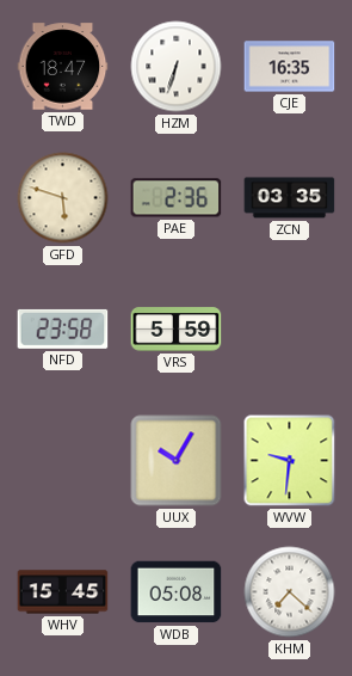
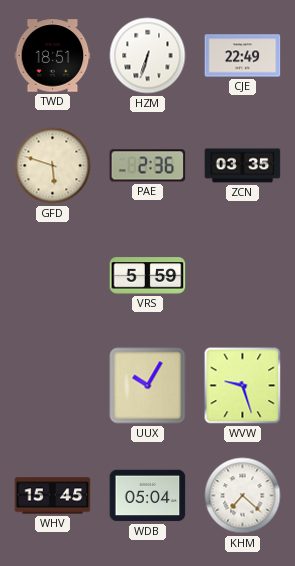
TWD: 18:47 -> 18:51 (53, 56)
CJE: 16:35 -> 22:49 (243, 56)
NFD: 23:58 -> none (63, 328)
WVW: 9:31 -> 9:27 (243, 386)
WDB: 05:08 -> 05:04 (148, 496)
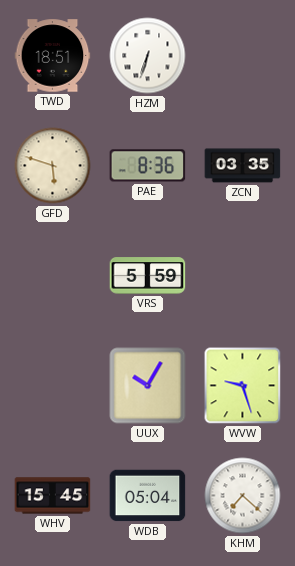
CJE: 22:49 -> none (243, 56)
PAE: 2:36 -> 8:36 (148, 166)
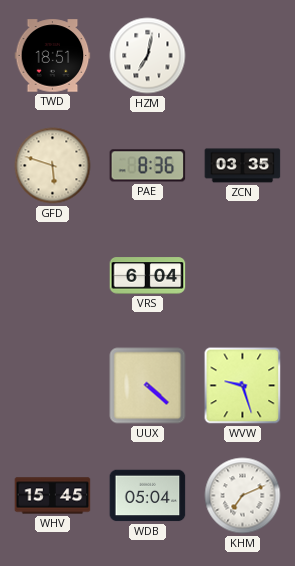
HZM: 6:33 -> 7:02 (148, 56)
VRS: 5:59 -> 6:04 (148, 276)
UUX: 10:05 -> 4:22 (148, 386)
KHM: 7:22 -> 7:11 (243, 496)
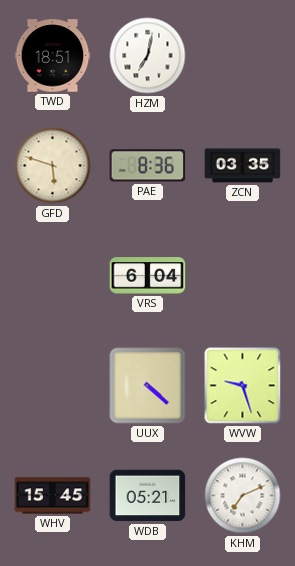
WDB: 05:04 -> 05:21 (148, 496)
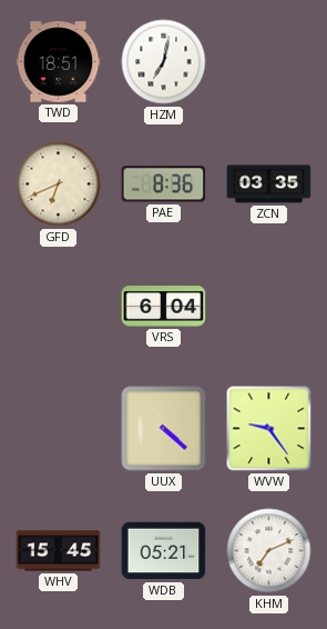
GFD: 5:48 -> 6:41 (59, 184)
WVW: 9:27 -> 9:24 (269, 429)
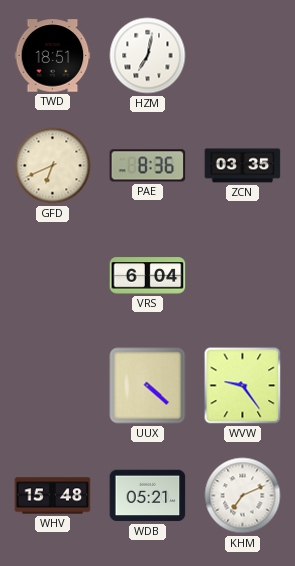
WHV: 15:45 -> 15:48 (53, 496)
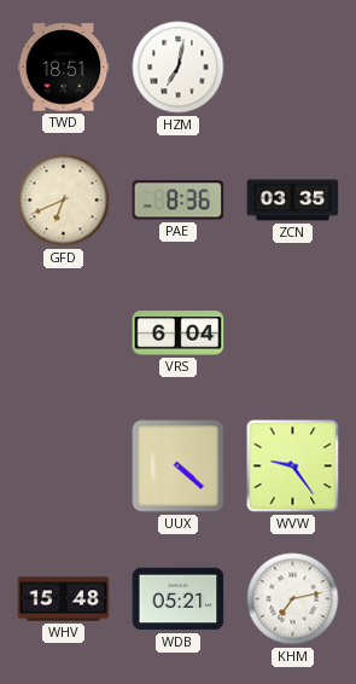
KHM: 7:11 -> 7:13 (293, 599)
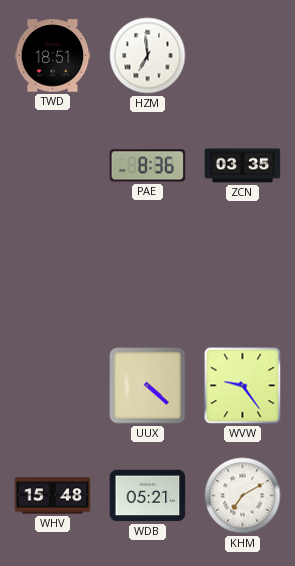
HZM: 7:02 -> 6:59 (148, 56)
GFD: 6:41 -> none (64, 201)
VRS: 6:04 -> none (179, 334)
KHM: 7:13 -> 7:10 (243, 496)
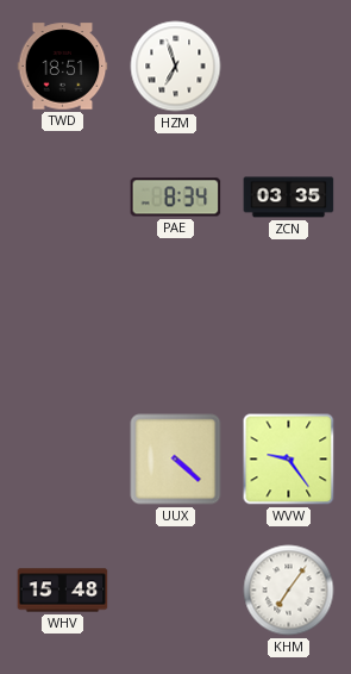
HZM: 6:59 -> 6:57 (176, 67)
PAE: 8:36 -> 8:34 (176, 198)
WDB: 05:21 -> none (148, 496)
KHM: 7:10 -> 7:06 (289, 591)
